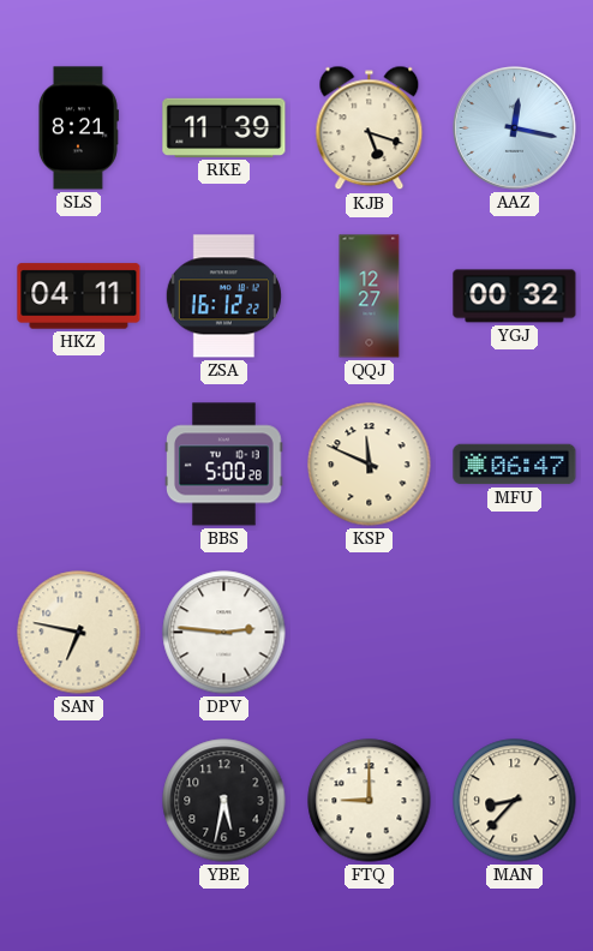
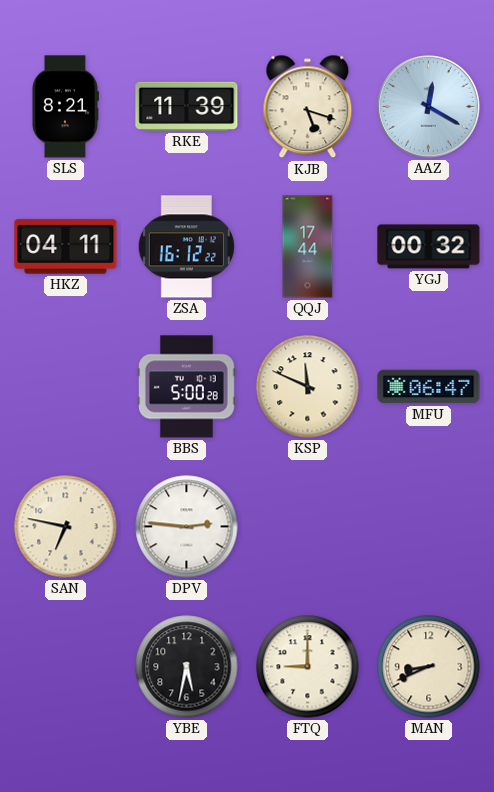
AAZ: 12:17 -> 12:20 (429, 107)
QQJ: 12:27 -> 17:44 (308, 247)
MAN: 8:37 -> 8:41 (429, 667)
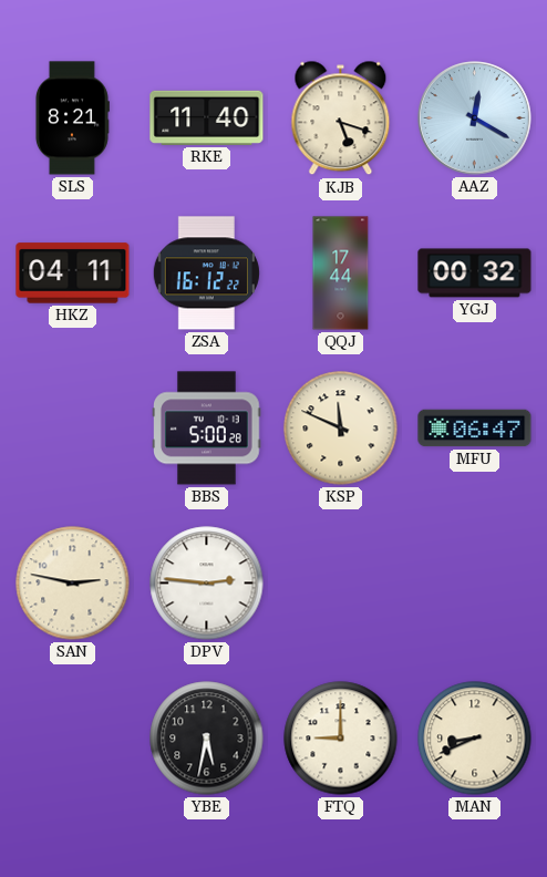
RKE: 11:39 -> 11:40 (207, 117)
SAN: 6:47 -> 2:47 (73, 584)
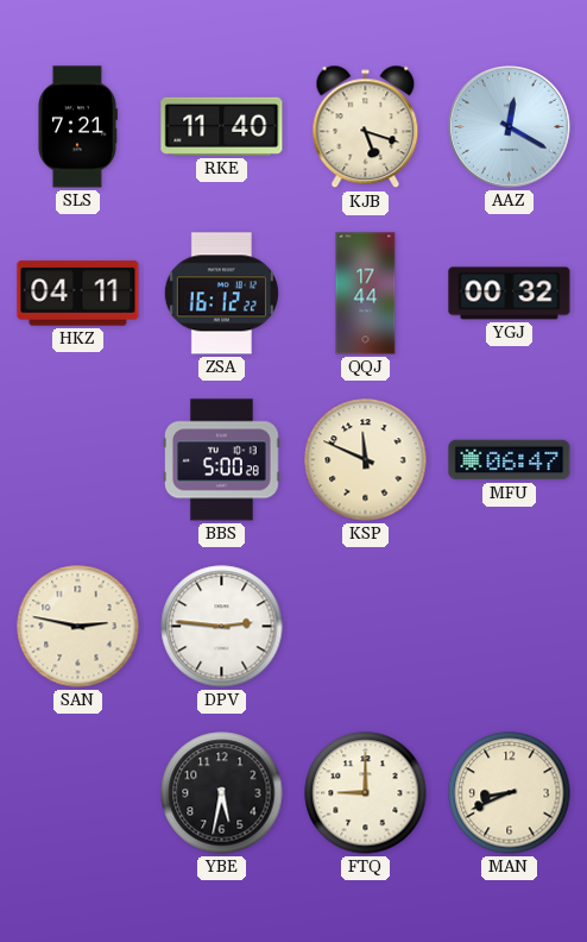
SLS: 8:21 -> 7:21 (77, 127)
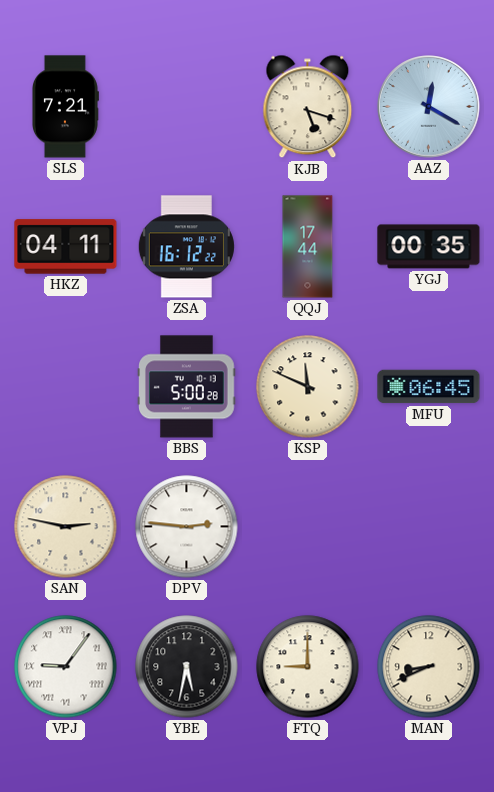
RKE: 11:40 -> none (222, 126)
YGJ: 00:32 -> 00:35 (429, 247)
MFU: 06:47 -> 06:45 (429, 387)
VPJ: none -> 9:06 (66, 667)
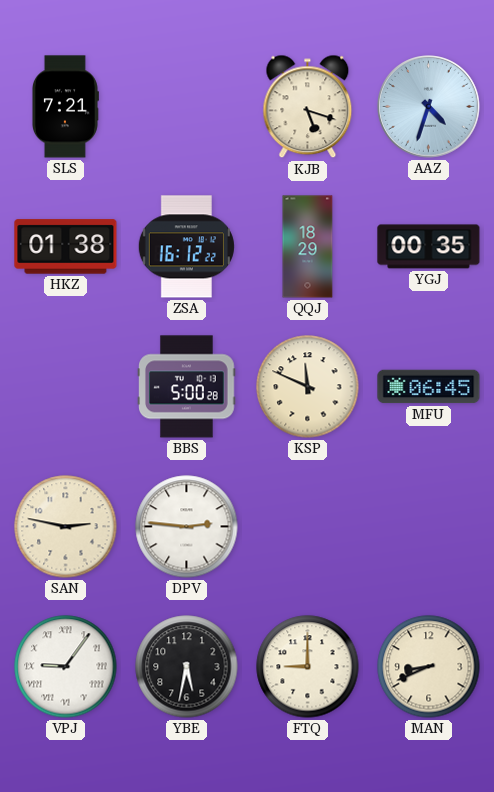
AAZ: 12:20 -> 4:33 (429, 107)
HKZ: 04:11 -> 01:38 (66, 247)
QQJ: 17:44 -> 18:29 (308, 247)
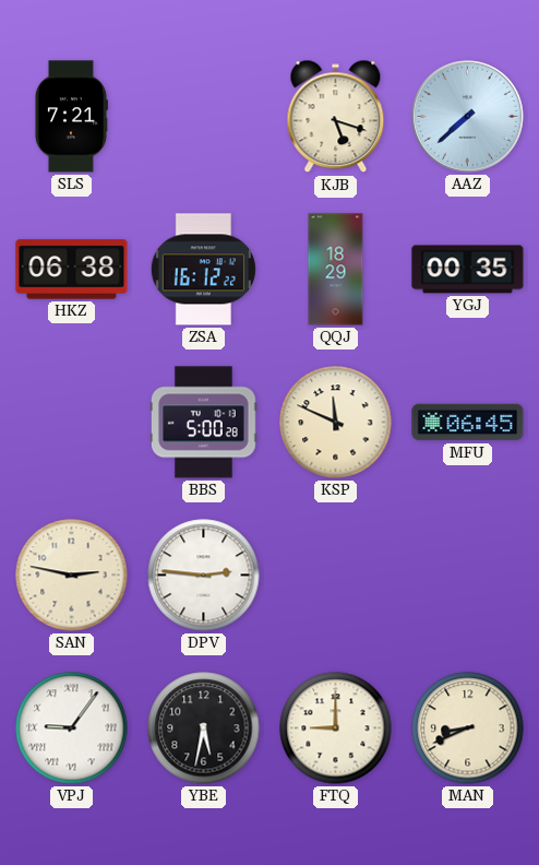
AAZ: 4:33 -> 7:38 (468, 117)
HKZ: 01:38 -> 06:38 (72, 270)
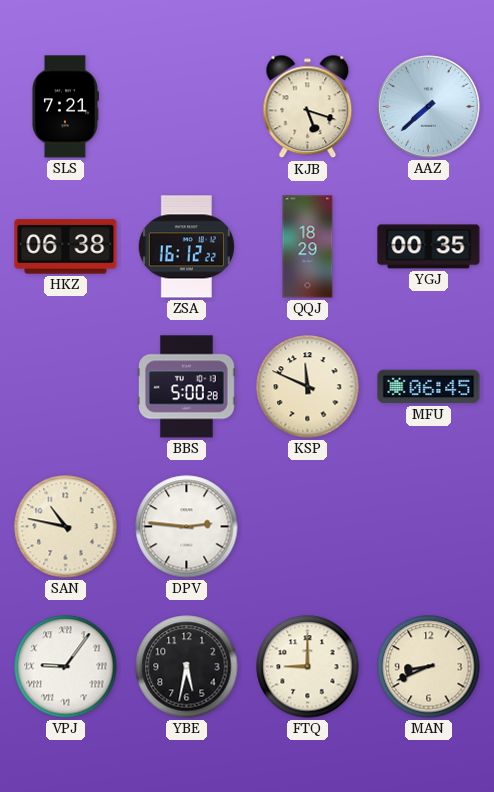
SAN: 2:47 -> 10:47 (66, 527)
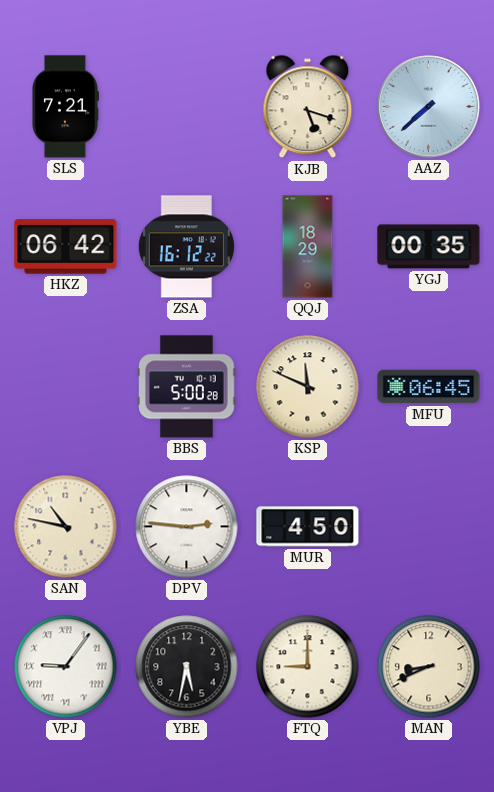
HKZ: 06:38 -> 06:42 (66, 247)
MUR: none -> 4:50 (308, 527)
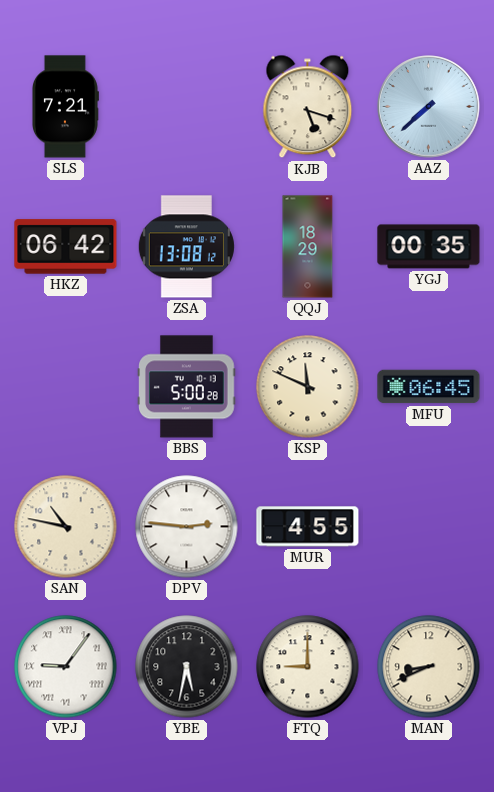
ZSA: 16:12 -> 13:08 (186, 247)
MUR: 4:50 -> 4:55 (308, 527)
